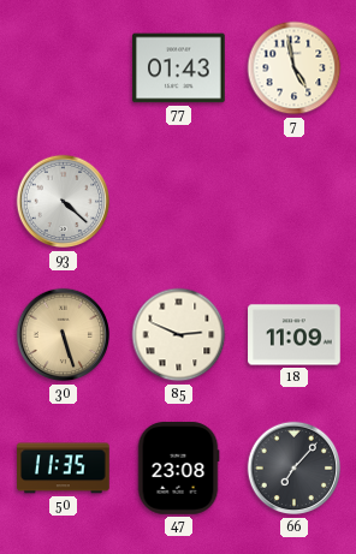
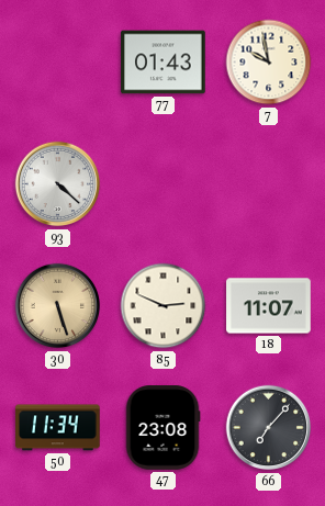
7: 4:58 -> 9:58 (269, 63)
18: 11:09 -> 11:07 (269, 306)
50: 11:35 -> 11:34 (58, 428)
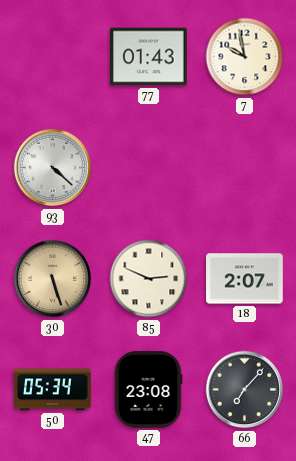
18: 11:07 -> 2:07 (245, 279)
50: 11:34 -> 05:34 (53, 390)
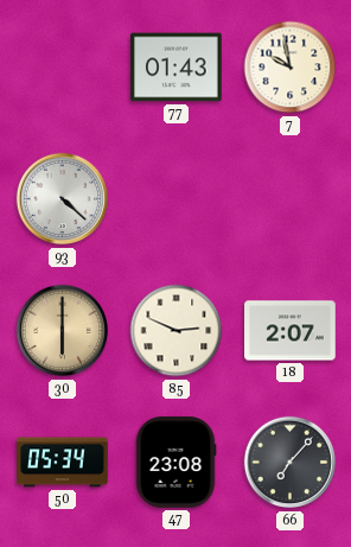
30: 5:27 -> 6:00 (63, 331)
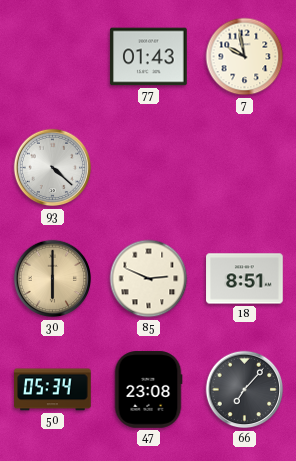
18: 2:07 -> 8:51 (245, 279)
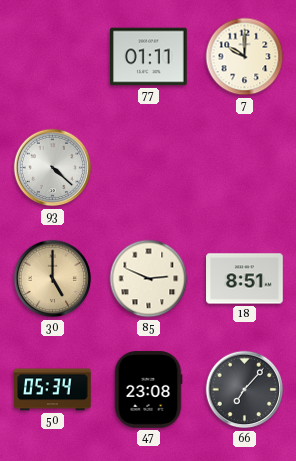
77: 01:43 -> 01:11 (149, 57)
7: 9:58 -> 10:00 (245, 57)
30: 6:00 -> 5:00 (53, 279)
